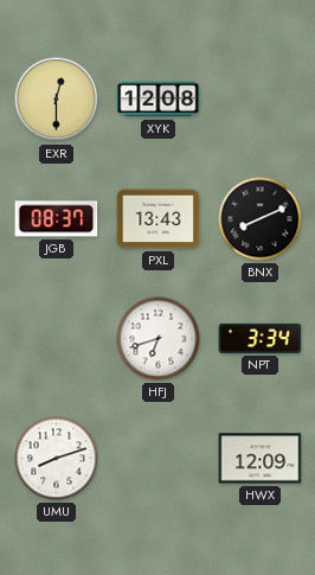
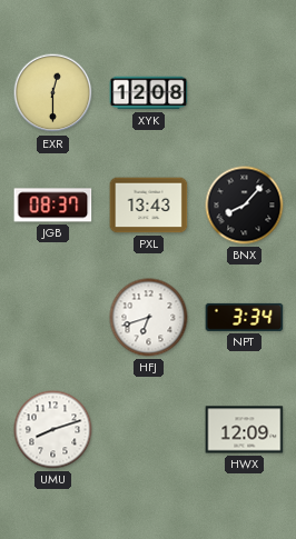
BNX: 8:11 -> 8:07 (245, 206)
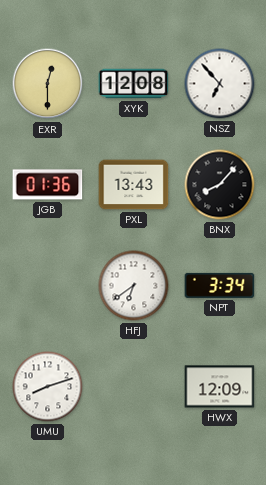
NSZ: none -> 6:53 (220, 84)
JGB: 08:37 -> 01:36 (48, 185)
HFJ: 6:42 -> 6:39 (134, 286)
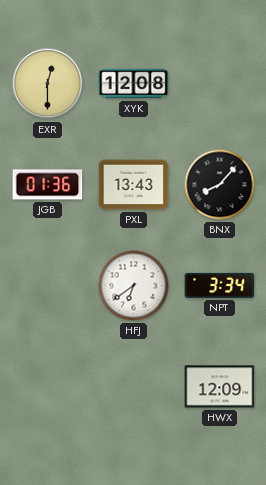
NSZ: 6:53 -> none (220, 84)
UMU: 8:12 -> none (48, 387)
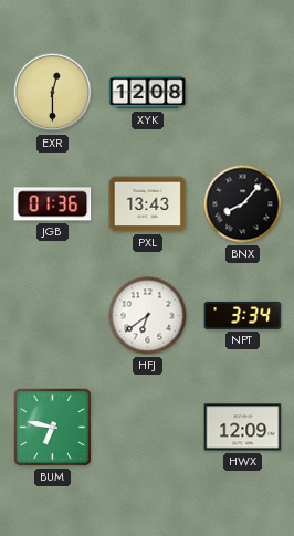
BUM: none -> 6:47 (52, 427)
